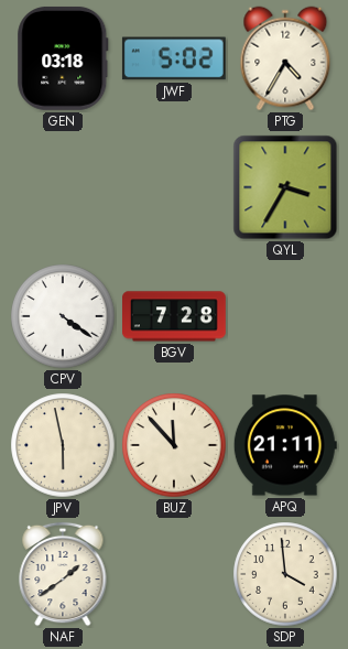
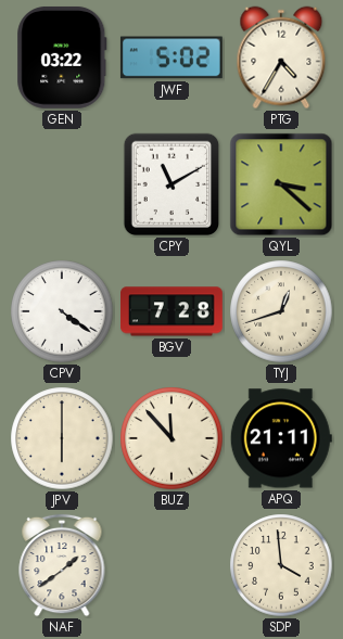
GEN: 03:18 -> 03:22 (62, 57)
CPY: none -> 11:10 (171, 184)
QYL: 3:35 -> 3:22 (281, 184)
TYJ: none -> 12:42 (281, 311)
JPV: 5:58 -> 6:00 (62, 438)
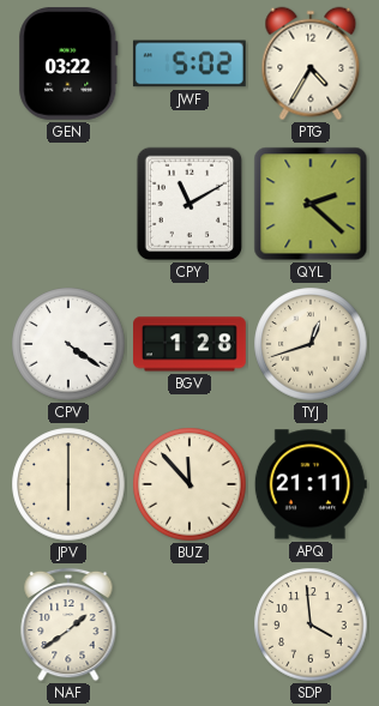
QYL: 3:22 -> 2:22 (311, 204)
BGV: 7:28 -> 1:28 (191, 344)
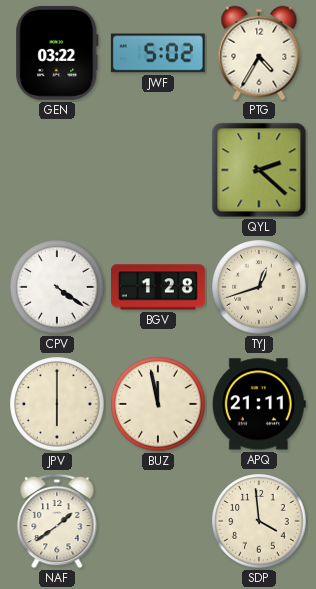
CPY: 11:10 -> none (189, 204)
BUZ: 11:53 -> 11:58 (158, 404)
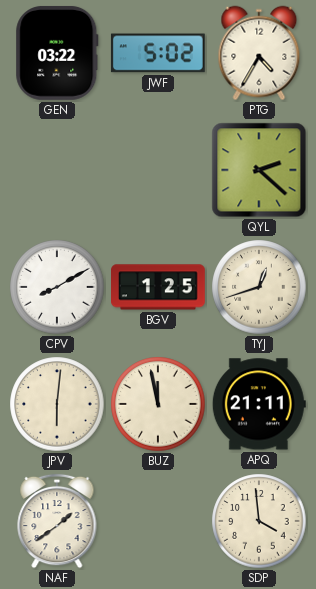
CPV: 4:21 -> 8:10 (57, 287)
BGV: 1:28 -> 1:25 (159, 287)
JPV: 6:00 -> 6:01 (57, 404)
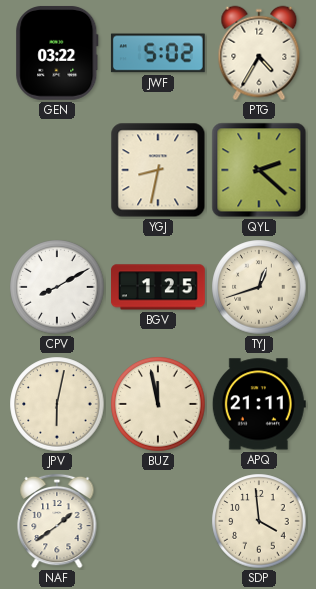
YGJ: none -> 8:32 (158, 170)
JPV: 6:01 -> 6:02 (57, 404)
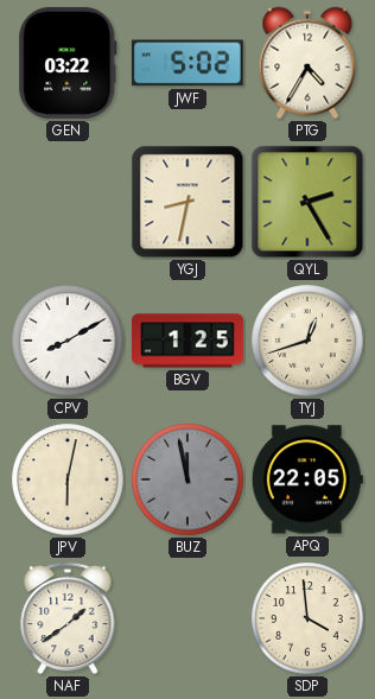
QYL: 2:22 -> 2:25 (307, 202)
BUZ dial: cream -> grey (188, 479)
APQ: 21:11 -> 22:05 (307, 479)
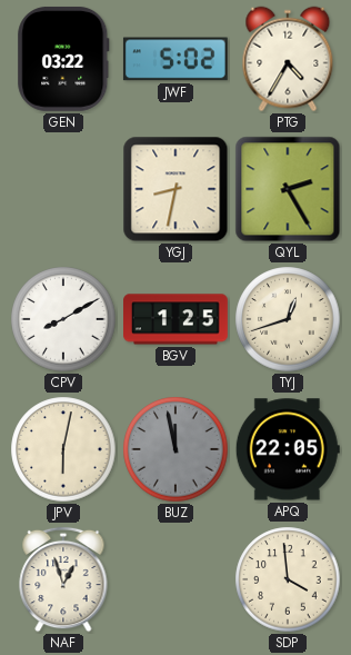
NAF: 1:39 -> 12:57 (63, 579)
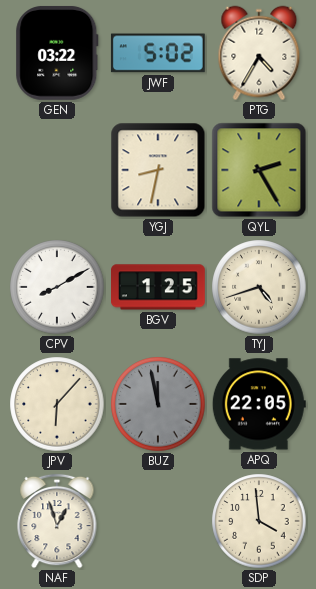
TYJ: 12:42 -> 4:42 (259, 287)
JPV: 6:02 -> 6:07 (57, 404)
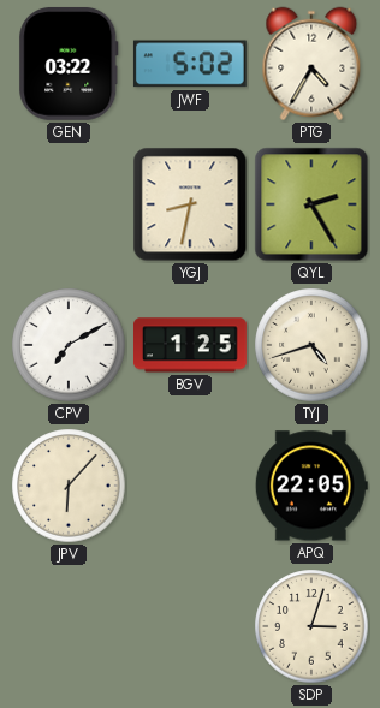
CPV: 8:10 -> 7:10 (69, 345)
BUZ: 11:58 -> none (158, 404)
NAF: 12:57 -> none (57, 521)
SDP: 3:59 -> 3:03 (311, 626)
